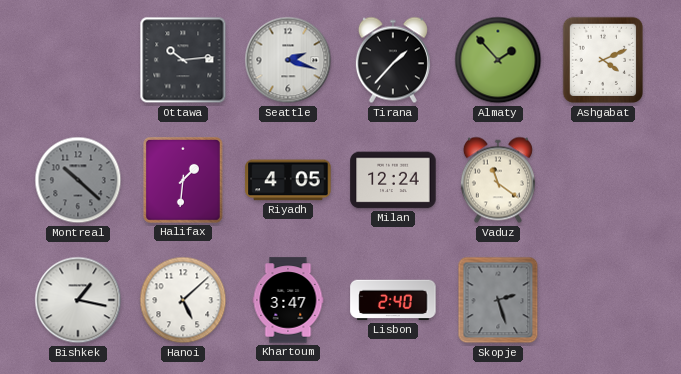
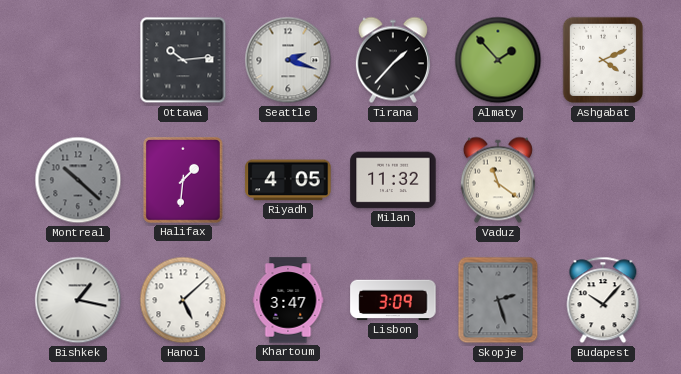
Milan: 12:24 -> 11:32 (393, 180)
Lisbon: 2:40 -> 3:09 (393, 300)
Budapest: none -> 10:07 (603, 300)
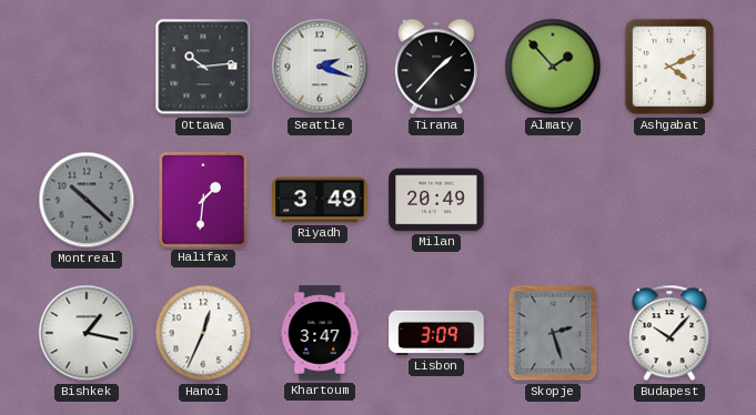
Riyadh: 4:05 -> 3:49 (320, 200)
Milan: 11:32 -> 20:49 (436, 200)
Vaduz: 11:21 -> none (498, 180)
Hanoi: 5:08 -> 12:34 (203, 333)
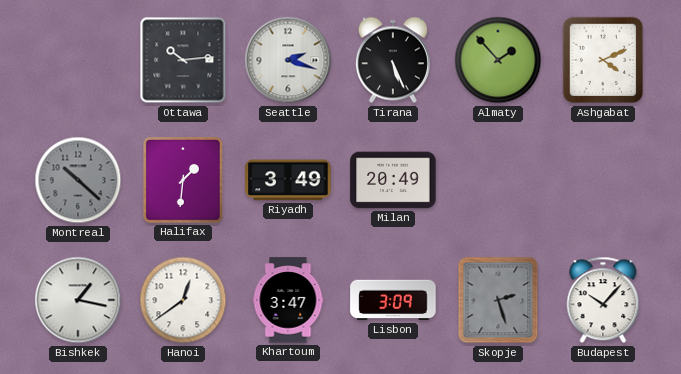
Tirana: 1:37 -> 5:26 (393, 60)
Hanoi: 12:34 -> 12:39 (183, 300)
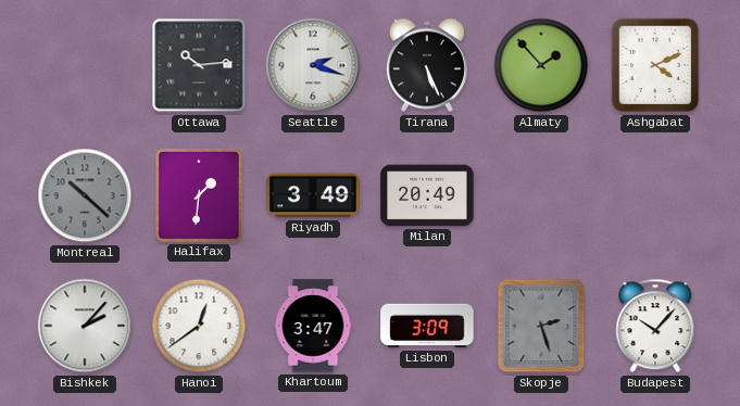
Bishkek: 1:17 -> 2:07 (85, 326)
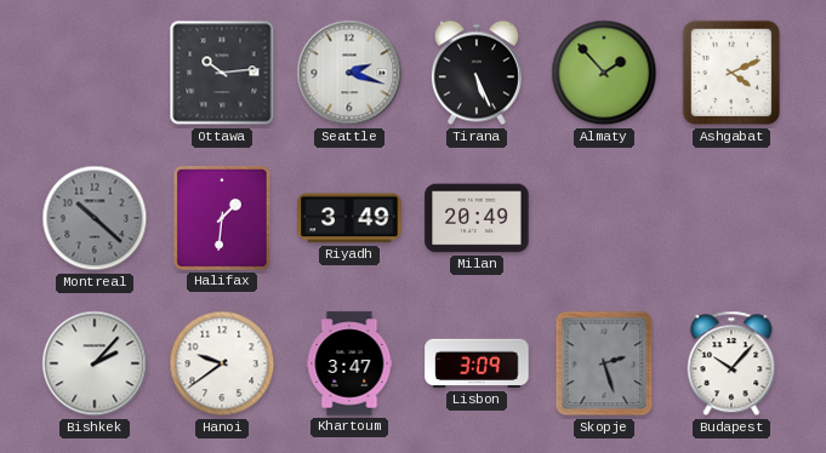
Hanoi: 12:39 -> 9:39 (222, 363)
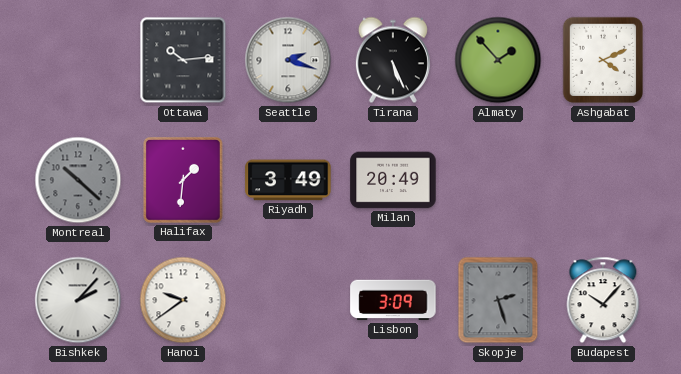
Khartoum: 3:47 -> none (349, 363)
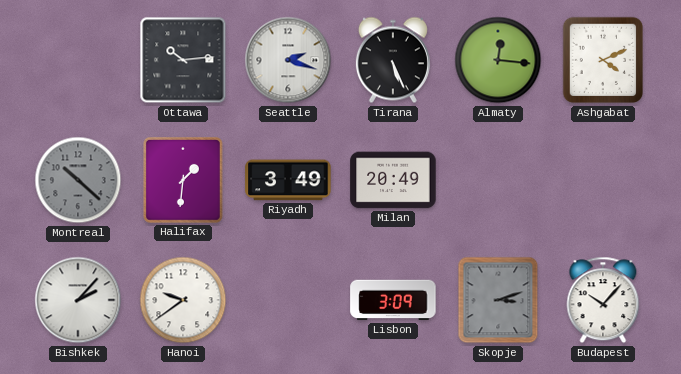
Almaty: 1:53 -> 12:16 (498, 60)
Skopje: 2:27 -> 3:12 (498, 300)
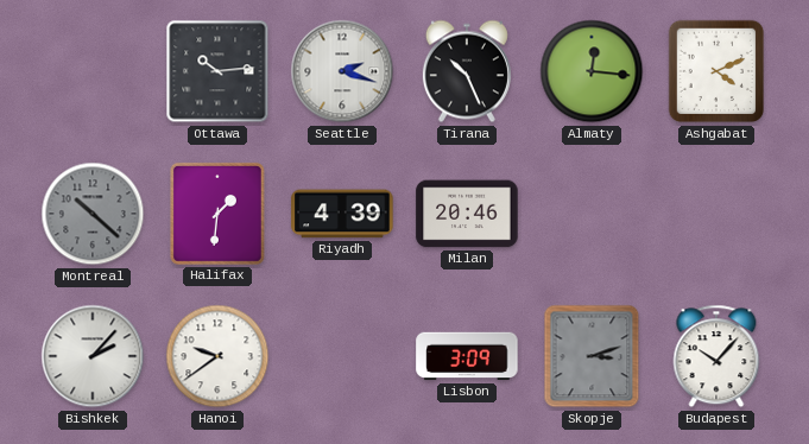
Tirana: 5:26 -> 10:26 (467, 71)
Riyadh: 3:49 -> 4:39 (342, 214)
Milan: 20:49 -> 20:46 (467, 214)
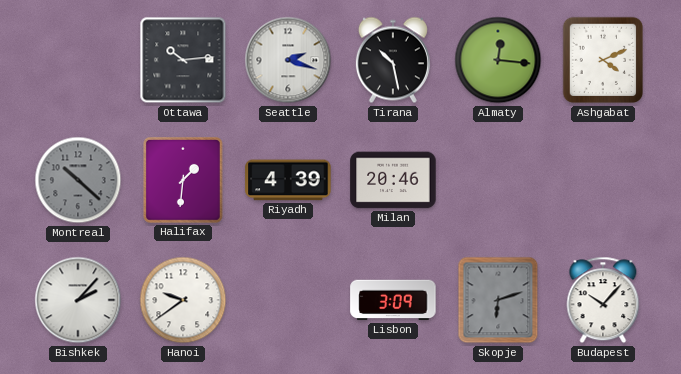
Tirana: 10:26 -> 10:28 (393, 60)
Skopje: 3:12 -> 6:12 (498, 300)
